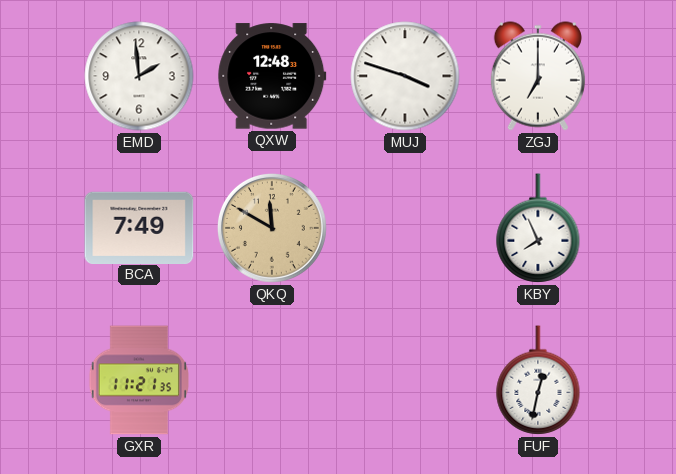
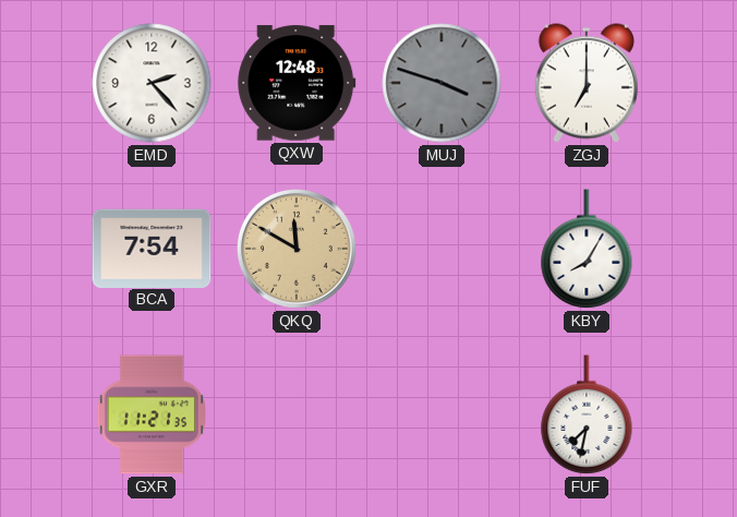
EMD: 1:59 -> 2:23 (152, 83)
MUJ dial: white -> grey (442, 83)
BCA: 7:49 -> 7:54 (152, 248)
KBY: 7:56 -> 8:05 (587, 249)
FUF: 12:32 -> 7:32 (587, 414)
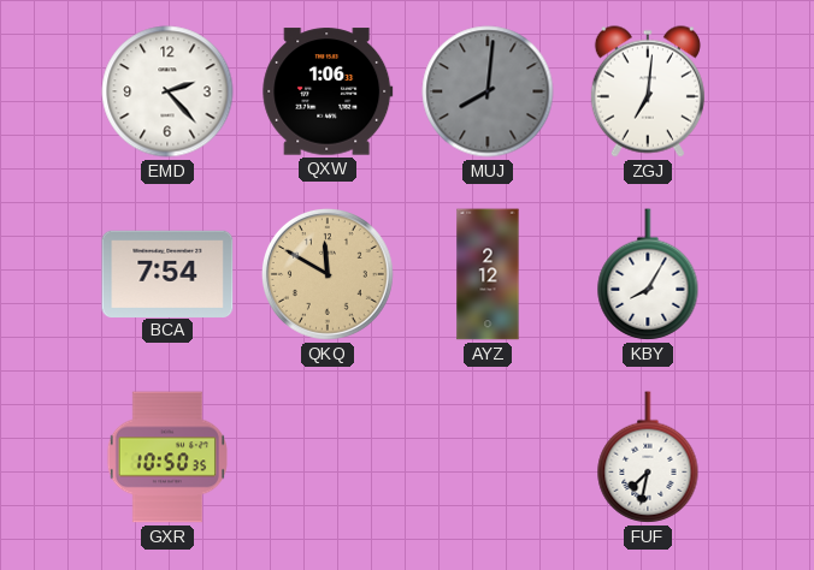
QXW: 12:48 -> 1:06 (328, 91)
MUJ: 3:48 -> 8:01 (488, 91)
ZGJ: 7:00 -> 7:01 (648, 91)
AYZ: none -> 2:12 (488, 274)
GXR: 11:21 -> 10:50 (166, 457)
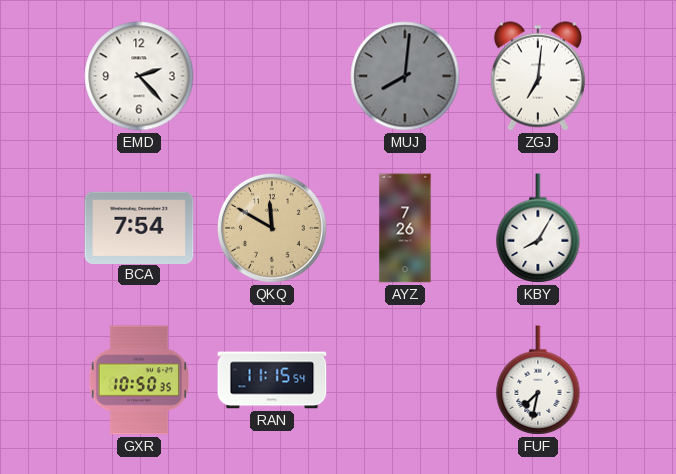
QXW: 1:06 -> none (328, 91)
AYZ: 2:12 -> 7:26 (405, 228)
RAN: none -> 11:15 (272, 380)
